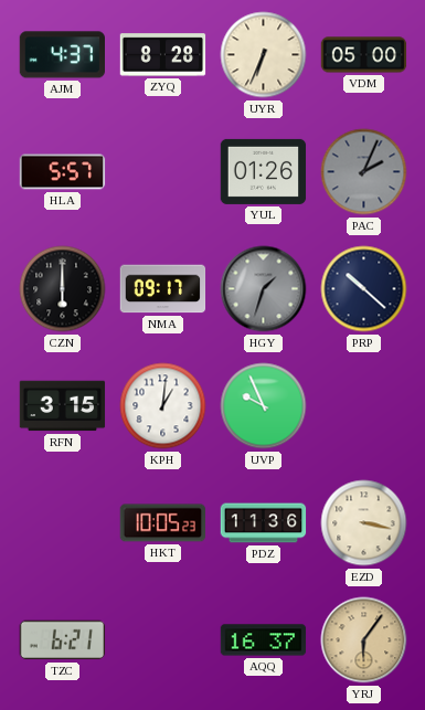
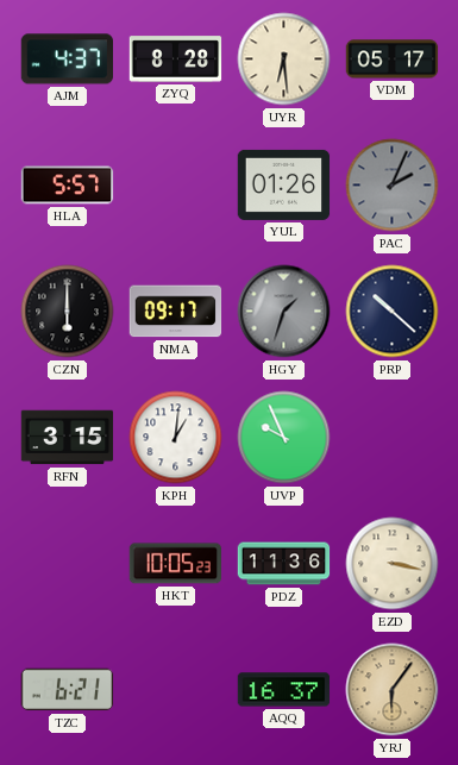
UYR: 6:34 -> 6:29 (284, 59)
VDM: 05:00 -> 05:17 (393, 59)
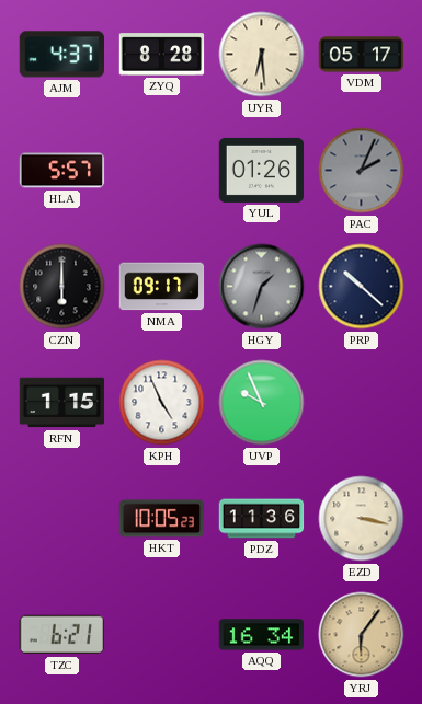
RFN: 3:15 -> 1:15 (62, 403)
KPH: 1:01 -> 4:56 (162, 403)
AQQ: 16:37 -> 16:34 (262, 635)
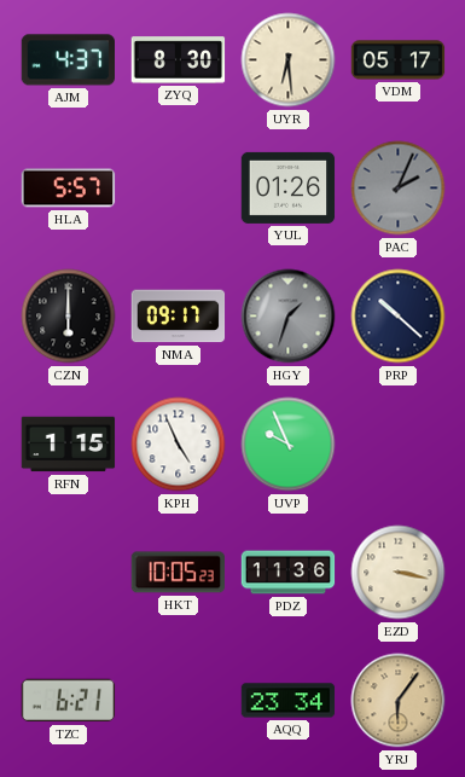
ZYQ: 8:28 -> 8:30 (179, 60)
AQQ: 16:34 -> 23:34 (289, 701)
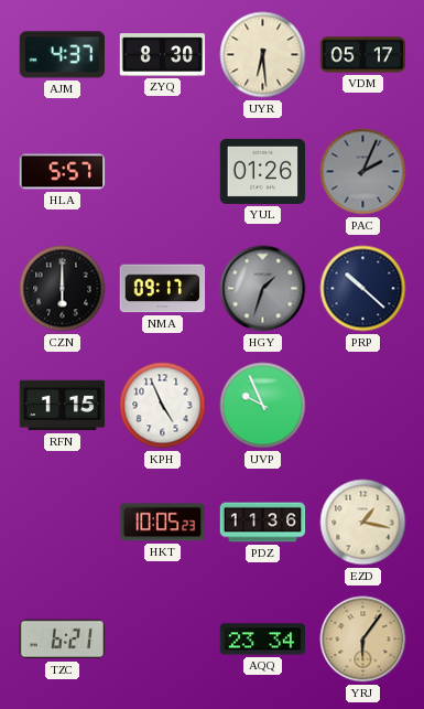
EZD: 3:17 -> 1:17 (363, 523)
